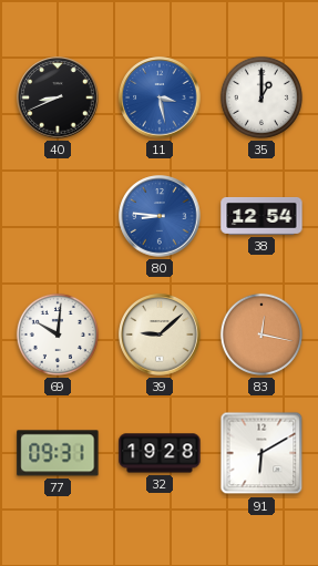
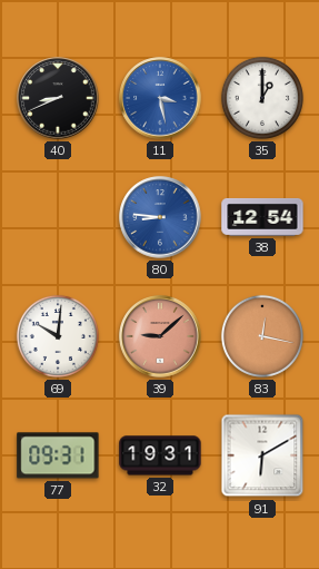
39 dial: cream -> salmon (160, 336)
32: 19:28 -> 19:31 (160, 455)
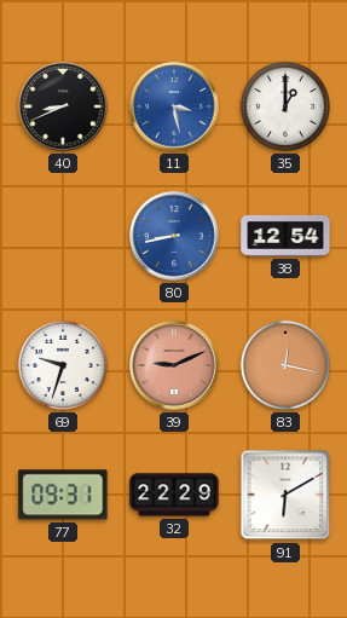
80: 8:46 -> 8:43 (174, 236)
69: 10:01 -> 9:33 (63, 365)
39: 9:08 -> 9:11 (174, 365)
32: 19:31 -> 22:29 (174, 495)
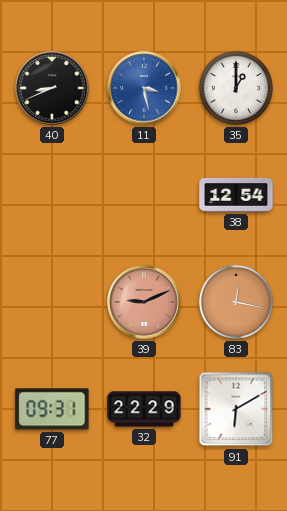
80: 8:43 -> none (174, 236)
69: 9:33 -> none (63, 365)
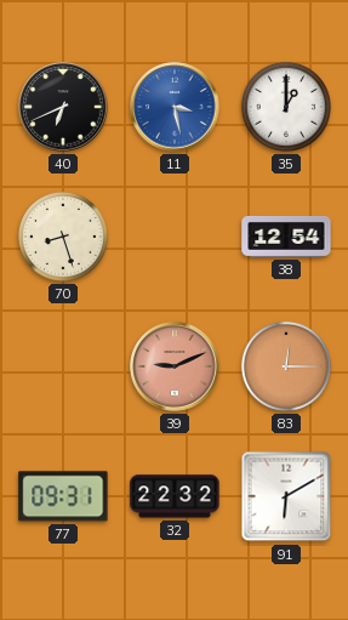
40: 8:41 -> 6:41 (63, 107)
70: none -> 8:27 (63, 237)
83: 12:17 -> 12:15 (286, 366)
32: 22:29 -> 22:32 (175, 496)
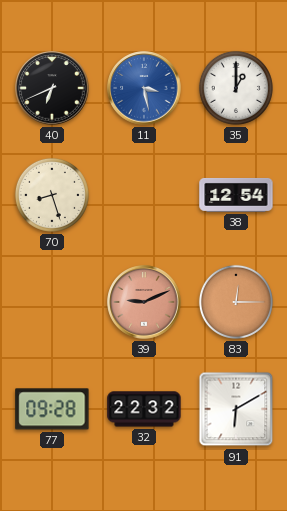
77: 09:31 -> 09:28 (52, 409)
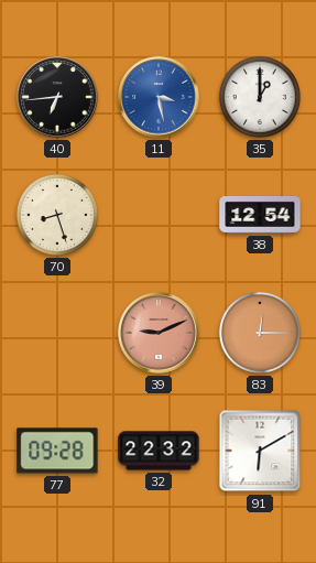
40: 6:41 -> 6:44 (57, 97)
